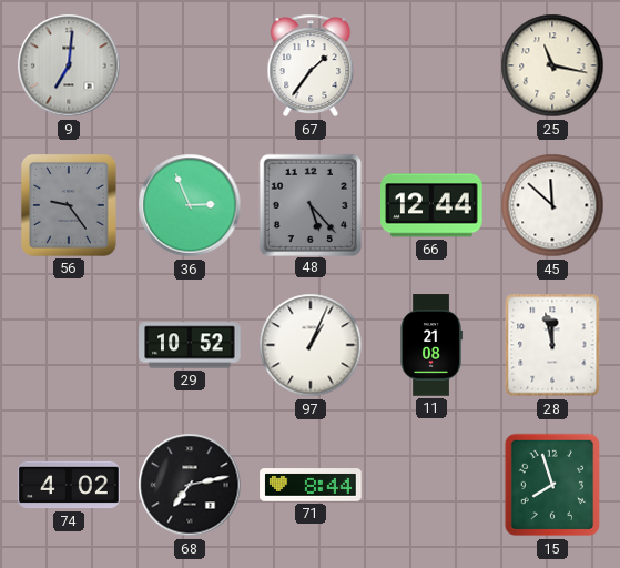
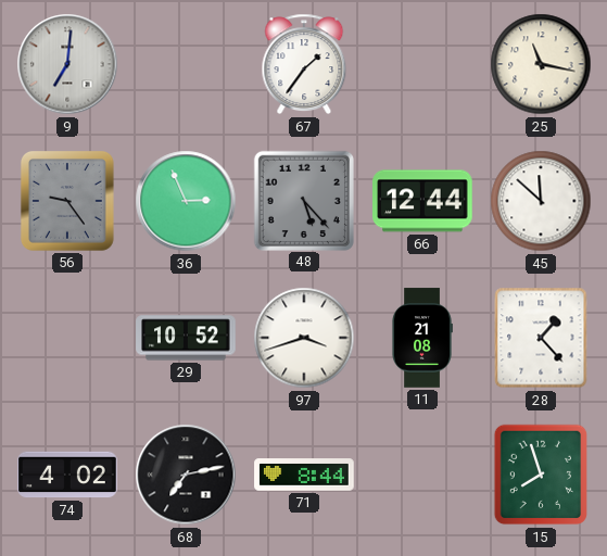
97: 1:04 -> 3:42 (304, 338)
28: 11:58 -> 1:23 (541, 338)
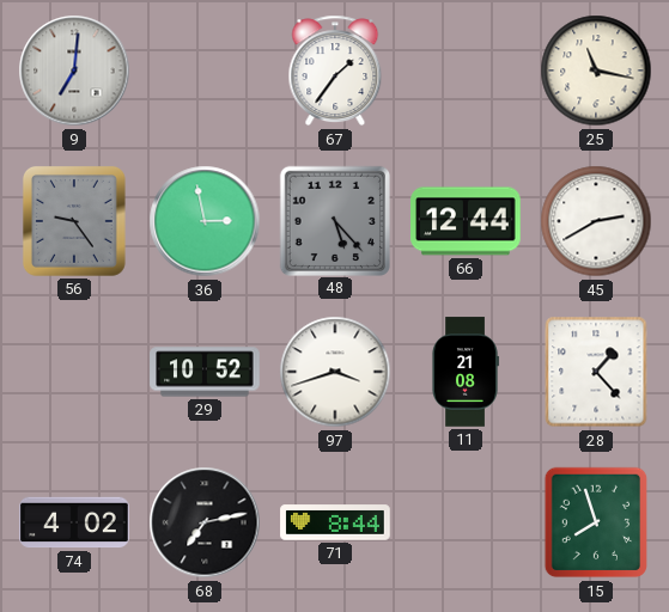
36: 2:56 -> 2:58 (205, 221)
45: 11:52 -> 2:40 (596, 221)
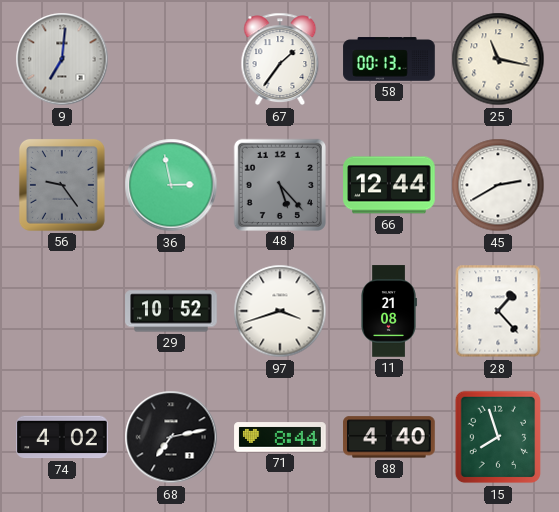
58: none -> 00:13 (389, 59)
88: none -> 4:40 (389, 437)
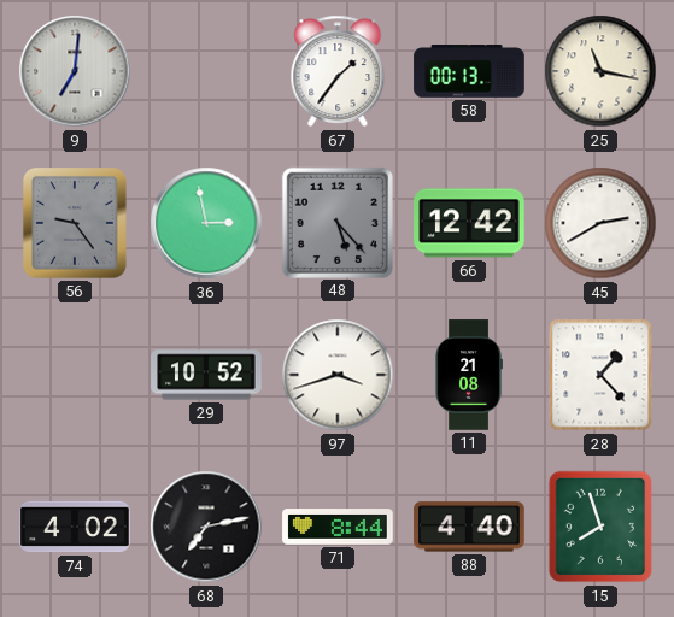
66: 12:44 -> 12:42 (469, 223)
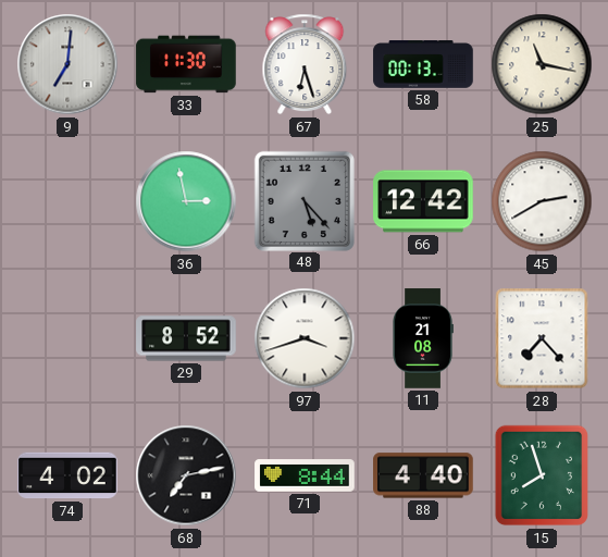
33: none -> 11:30 (186, 64)
67: 1:36 -> 6:27 (305, 64)
56: 9:24 -> none (75, 223)
29: 10:52 -> 8:52 (186, 338)
28: 1:23 -> 7:23 (542, 338)
